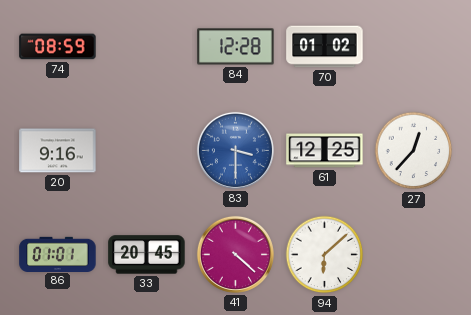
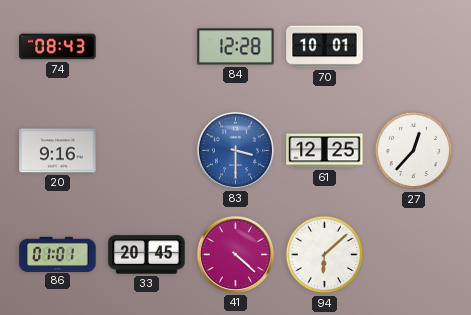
74: 08:59 -> 08:43 (58, 47)
70: 01:02 -> 10:01 (325, 47)
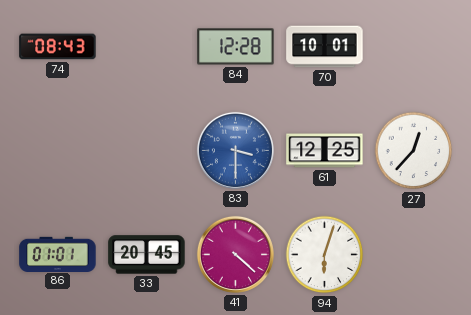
20: 9:16 -> none (58, 151)
94: 6:08 -> 6:03 (325, 255)
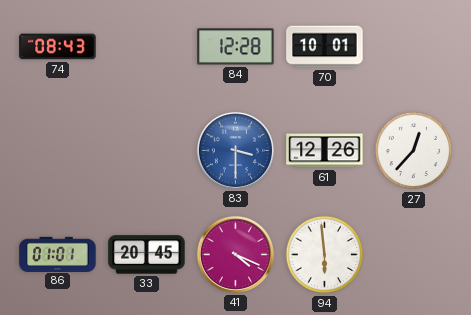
61: 12:25 -> 12:26 (325, 151)
41: 4:22 -> 4:19 (235, 254)
94: 6:03 -> 5:59 (325, 255)
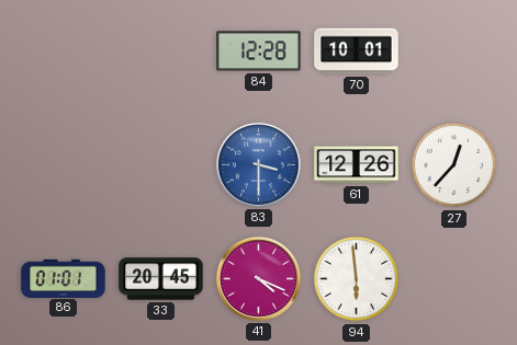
74: 08:43 -> none (58, 47)
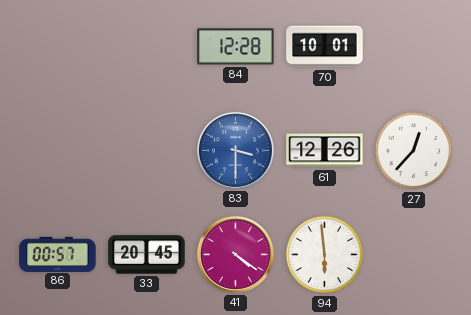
86: 01:01 -> 00:57 (58, 254)
41: 4:19 -> 4:21 (235, 254)
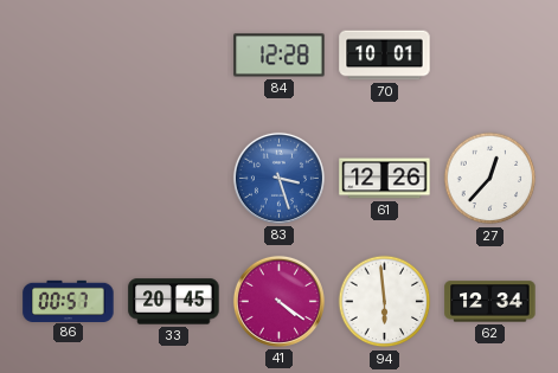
83: 3:30 -> 3:27 (278, 178)
62: none -> 12:34 (490, 302)
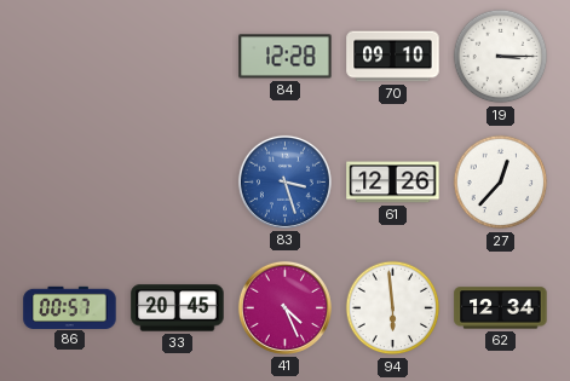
70: 10:01 -> 09:10 (393, 57)
19: none -> 3:15 (501, 57)
41: 4:21 -> 4:26 (284, 307)
